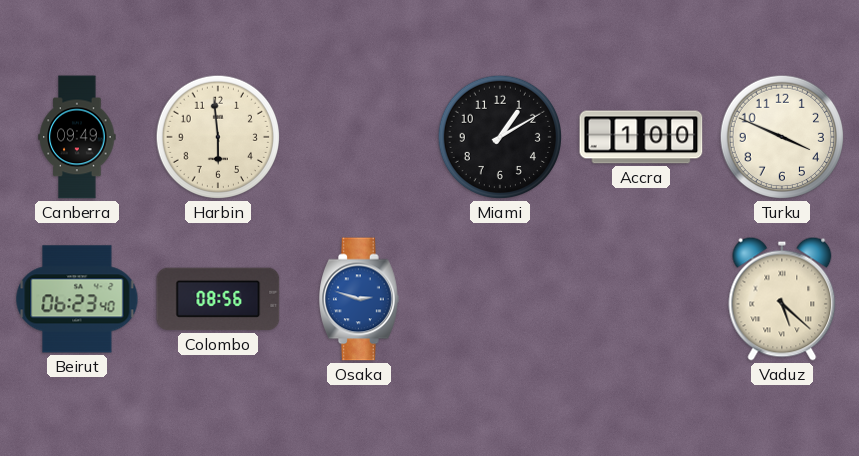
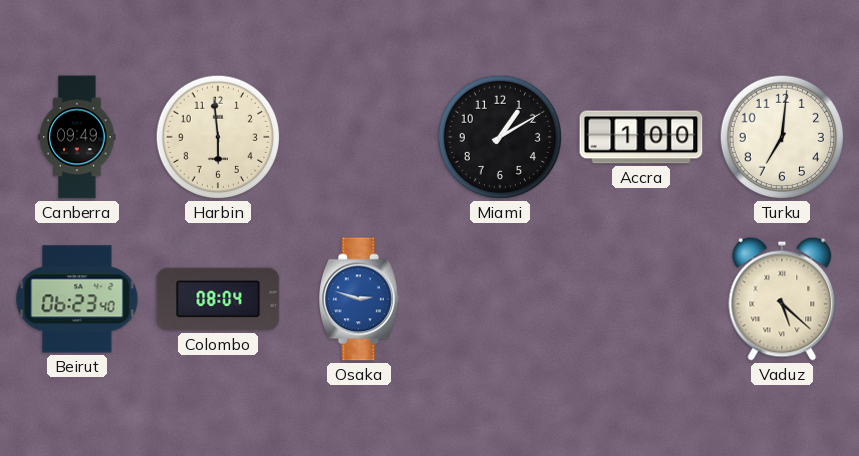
Turku: 3:49 -> 7:01 (782, 137)
Colombo: 08:56 -> 08:04 (218, 299)
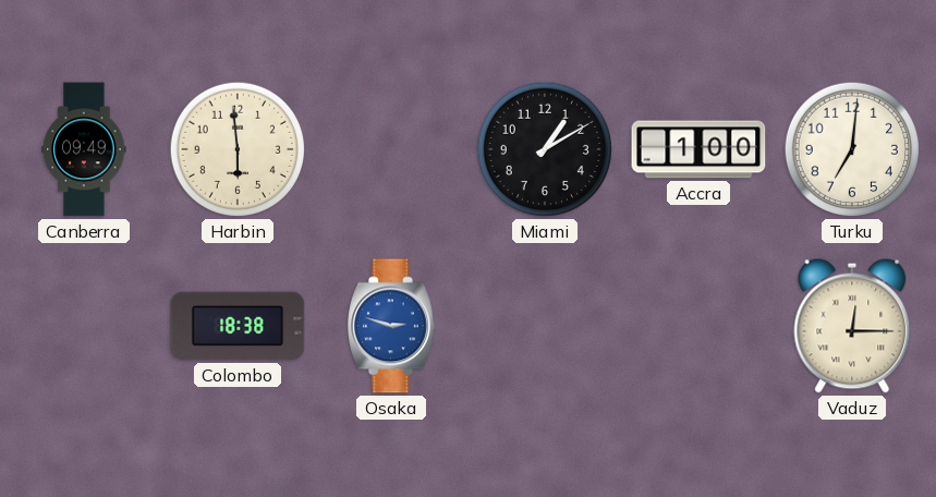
Beirut: 06:23 -> none (77, 299)
Colombo: 08:04 -> 18:38 (238, 326)
Vaduz: 5:22 -> 12:15 (852, 326)
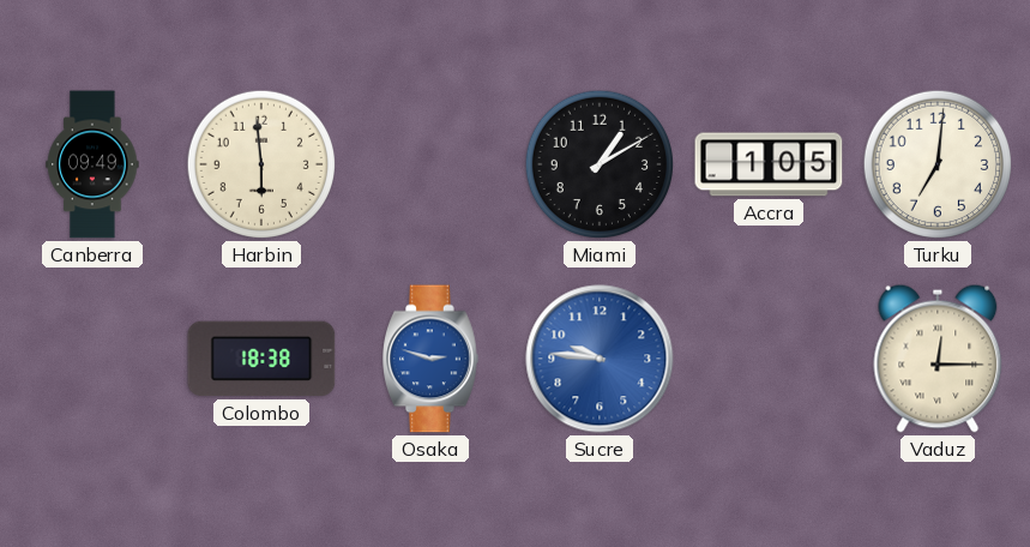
Accra: 1:00 -> 1:05 (769, 164)
Sucre: none -> 9:46 (600, 359)
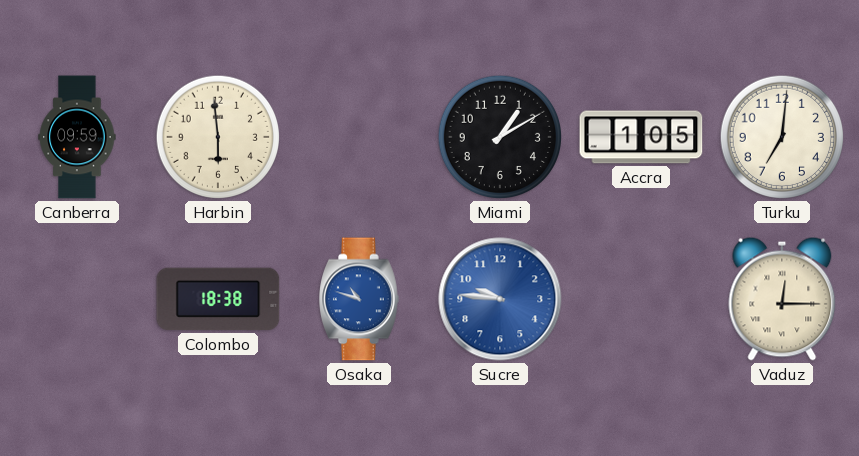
Canberra: 09:49 -> 09:59 (77, 137)
Osaka: 2:48 -> 10:48 (360, 299)
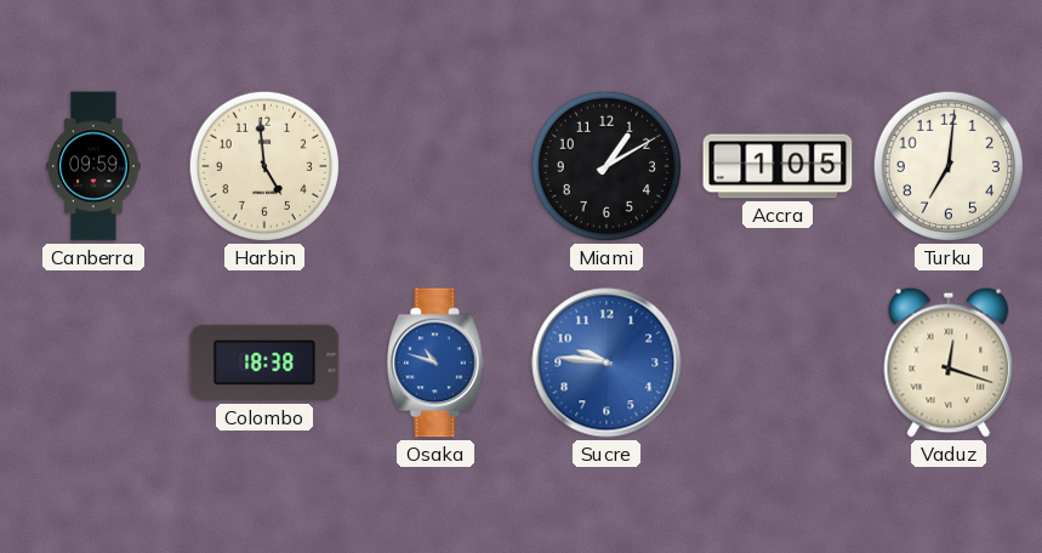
Harbin: 5:59 -> 4:59 (264, 166)
Vaduz: 12:15 -> 12:18 (949, 363)
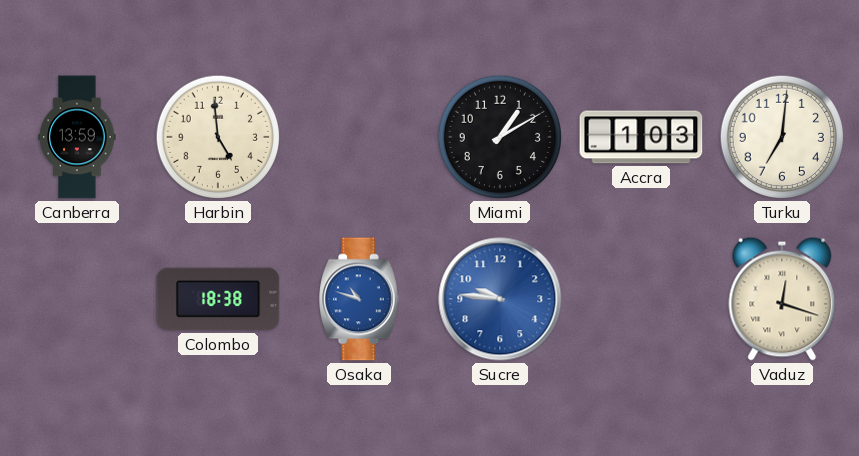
Canberra: 09:59 -> 13:59 (77, 137)
Accra: 1:05 -> 1:03 (641, 137)
